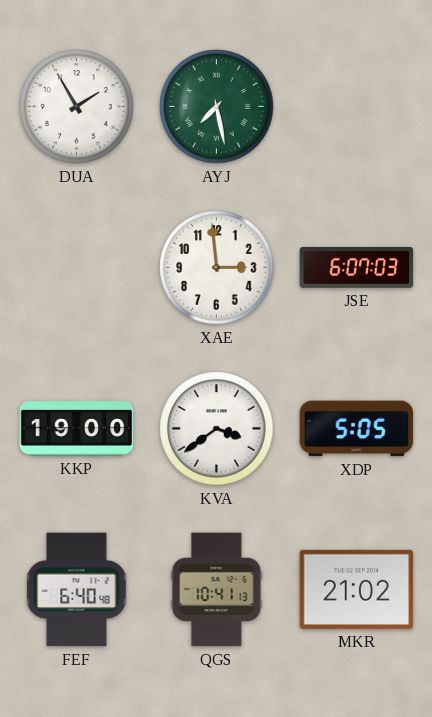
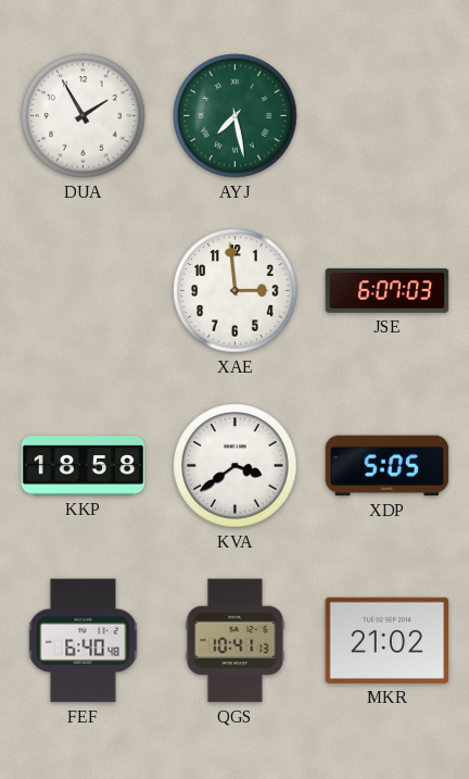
KKP: 19:00 -> 18:58 (84, 466)
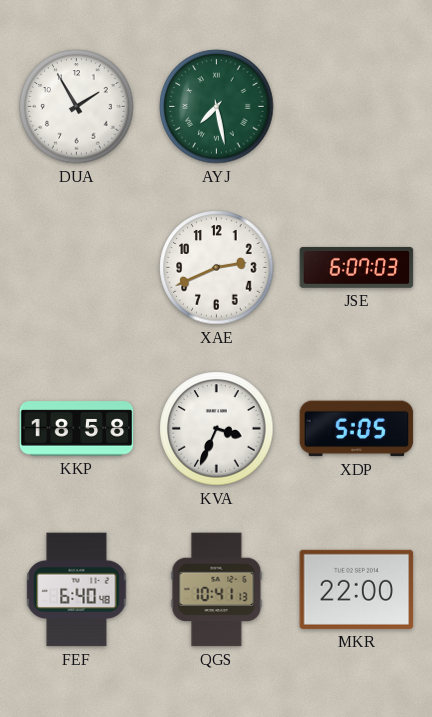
XAE: 2:59 -> 2:41 (217, 268)
KVA: 3:39 -> 3:34 (217, 429)
MKR: 21:02 -> 22:00 (357, 589)
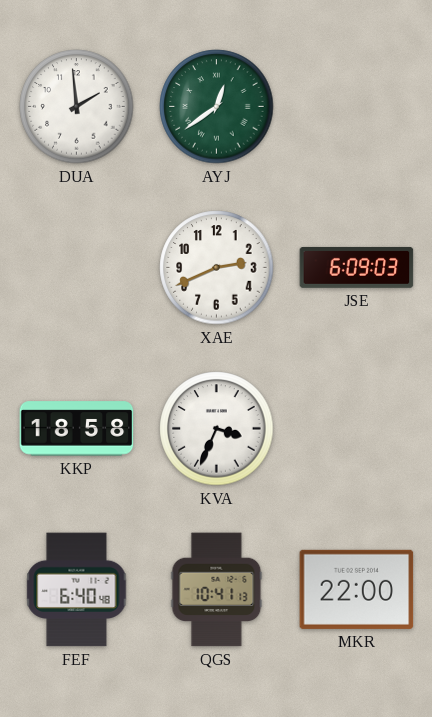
DUA: 1:55 -> 1:59 (77, 107)
AYJ: 7:28 -> 12:39 (217, 107)
JSE: 6:07 -> 6:09 (357, 267)
XDP: 5:05 -> none (357, 429)
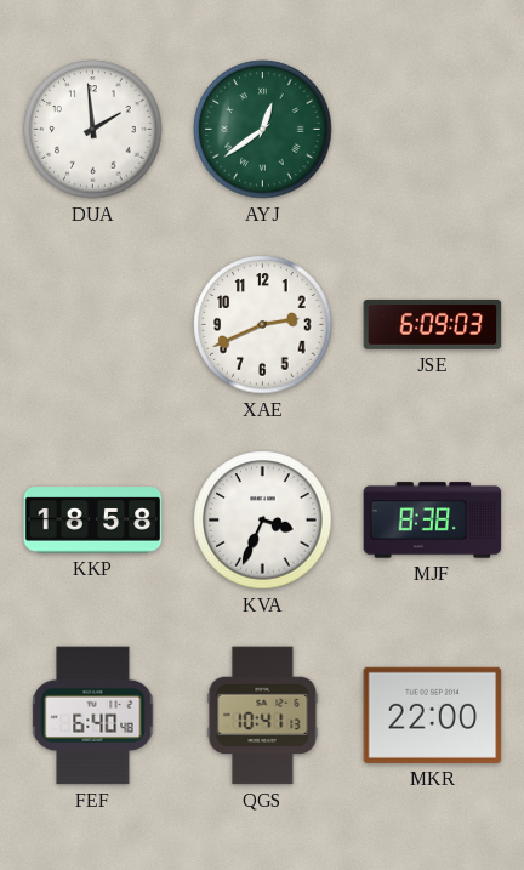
MJF: none -> 8:38 (433, 521)
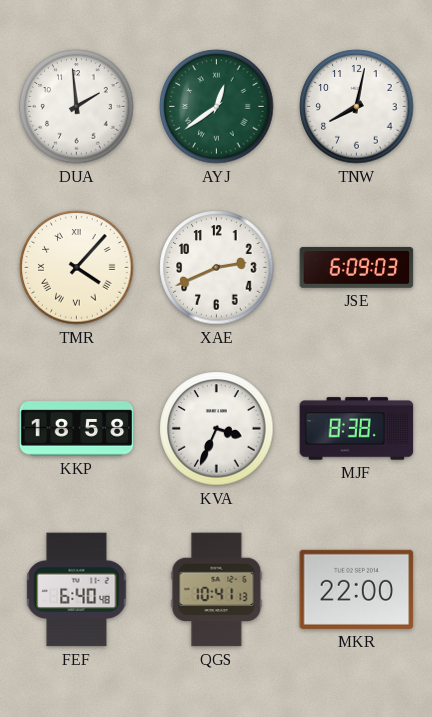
TNW: none -> 8:02 (357, 107)
TMR: none -> 4:07 (77, 268)
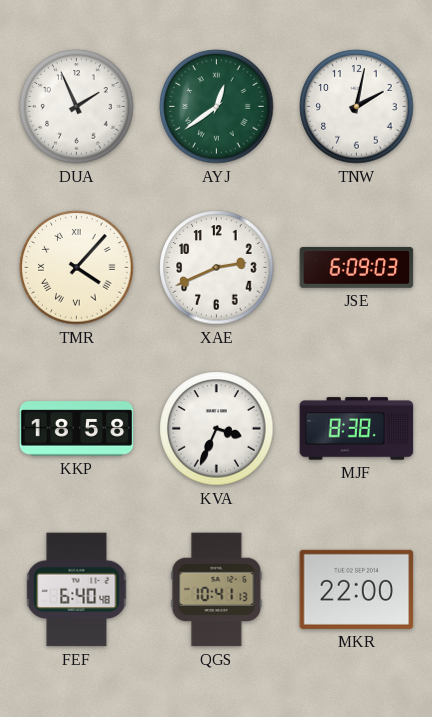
DUA: 1:59 -> 1:56 (77, 107)
TNW: 8:02 -> 2:02 (357, 107)
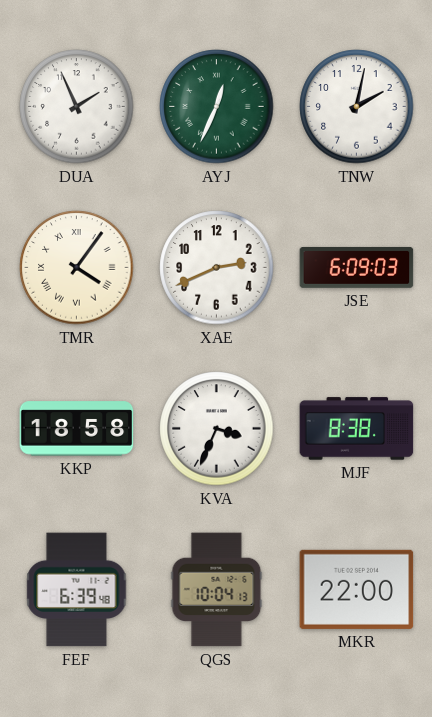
AYJ: 12:39 -> 12:34 (217, 107)
TMR: 4:07 -> 4:06 (77, 268)
FEF: 6:40 -> 6:39 (77, 590)
QGS: 10:41 -> 10:04 (217, 590)
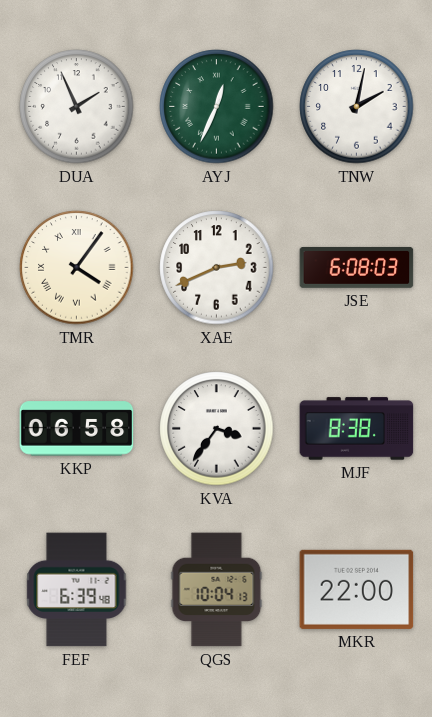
JSE: 6:09 -> 6:08 (357, 267)
KKP: 18:58 -> 06:58 (77, 429)
KVA: 3:34 -> 3:36 (217, 429)
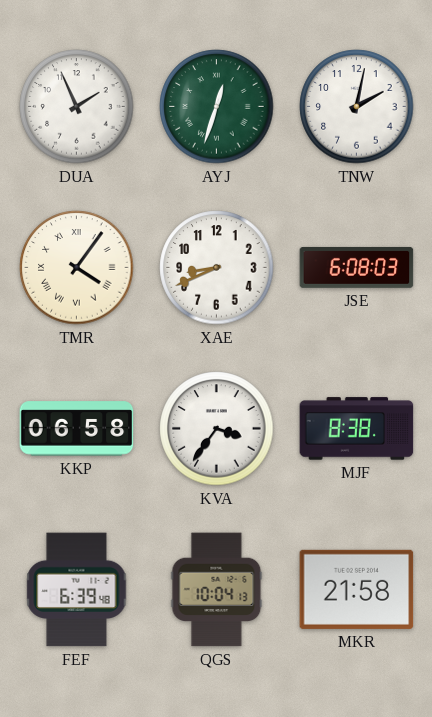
AYJ: 12:34 -> 12:33 (217, 107)
XAE: 2:41 -> 8:41 (217, 268)
MKR: 22:00 -> 21:58 (357, 589)
